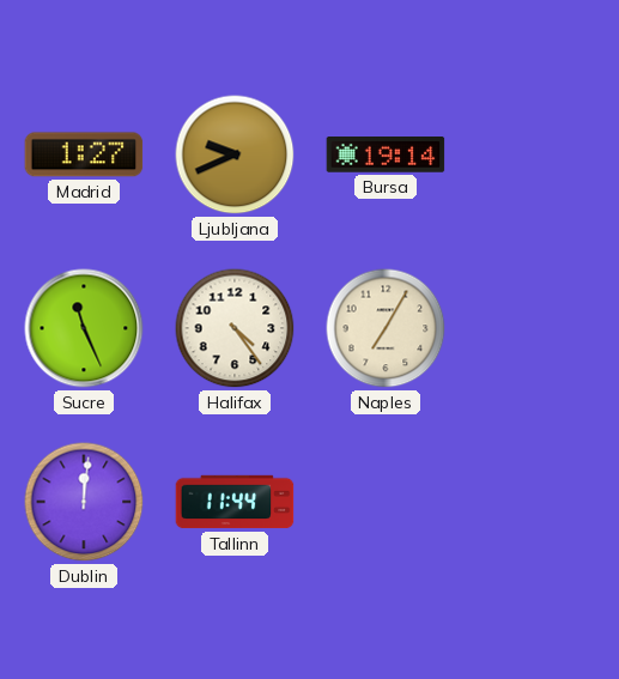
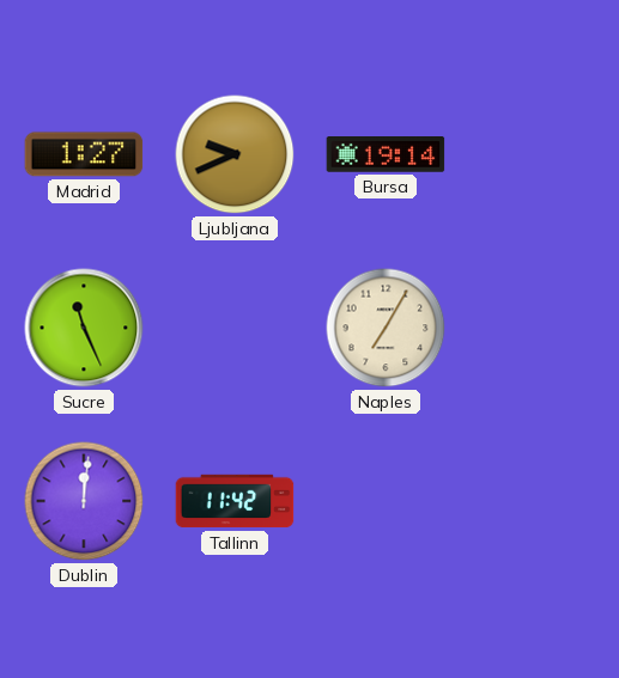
Halifax: 4:24 -> none (235, 328)
Tallinn: 11:44 -> 11:42 (235, 501)
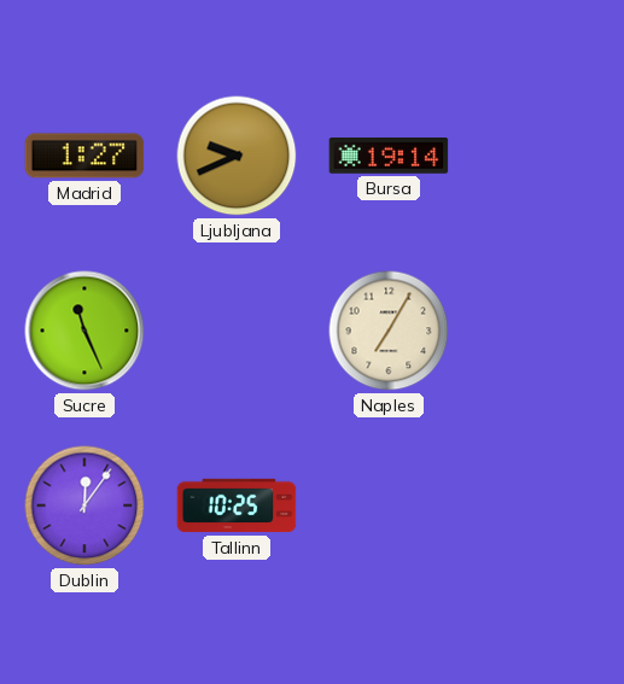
Dublin: 12:01 -> 12:06 (84, 505)
Tallinn: 11:42 -> 10:25 (237, 505)
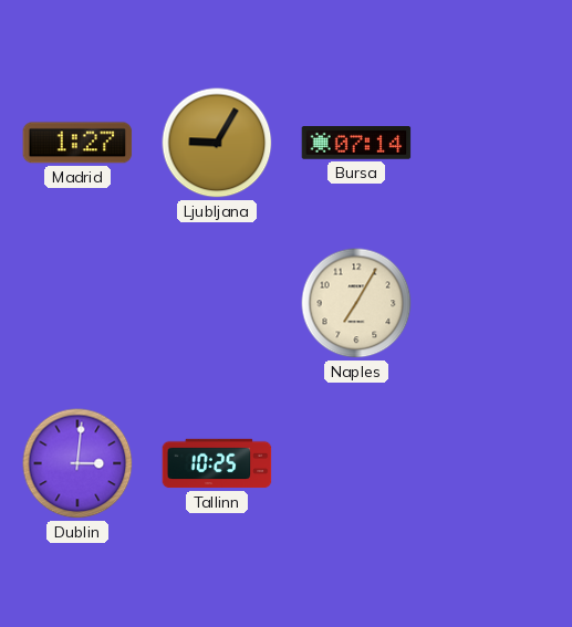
Ljubljana: 9:41 -> 9:05 (217, 143)
Bursa: 19:14 -> 07:14 (356, 143)
Sucre: 11:26 -> none (84, 331)
Dublin: 12:06 -> 3:01 (77, 463)
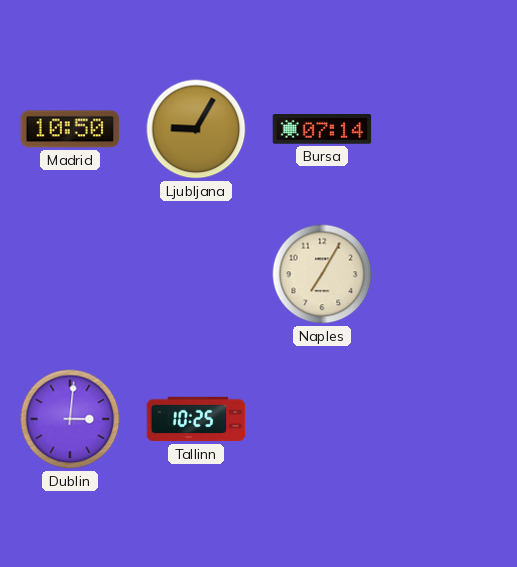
Madrid: 1:27 -> 10:50 (70, 129)
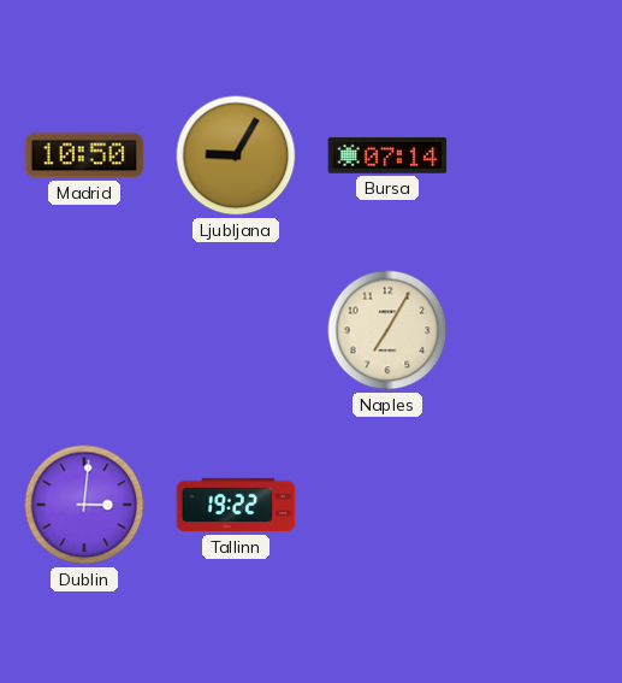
Tallinn: 10:25 -> 19:22 (236, 505)
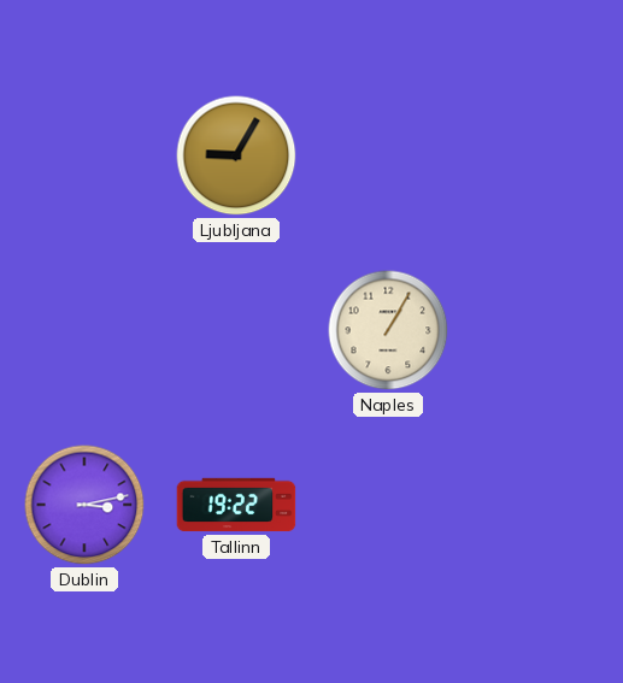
Madrid: 10:50 -> none (84, 155)
Bursa: 07:14 -> none (387, 155)
Naples: 7:05 -> 1:05 (388, 330)
Dublin: 3:01 -> 3:13 (84, 505)
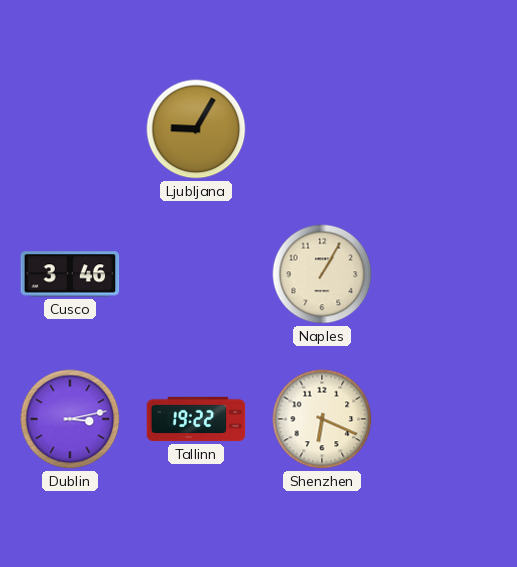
Cusco: none -> 3:46 (70, 274)
Shenzhen: none -> 6:19 (322, 419)
